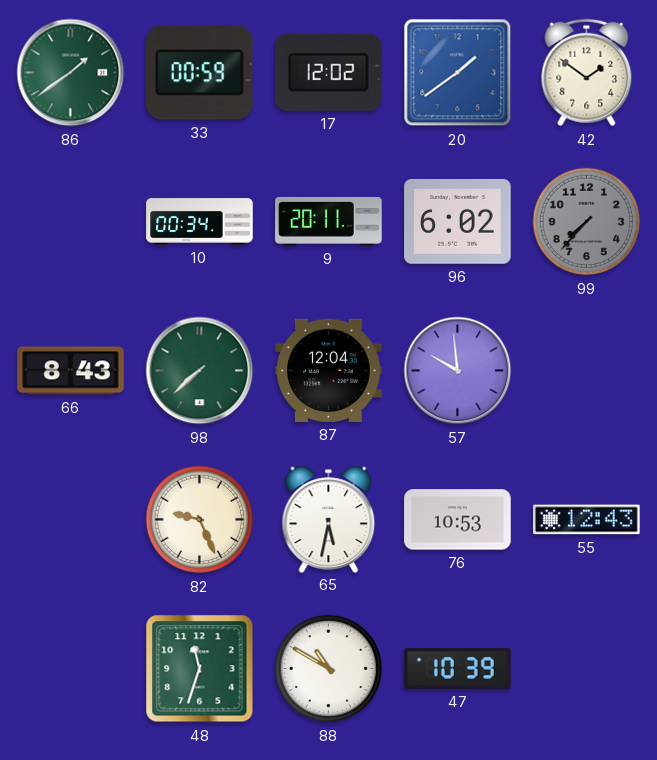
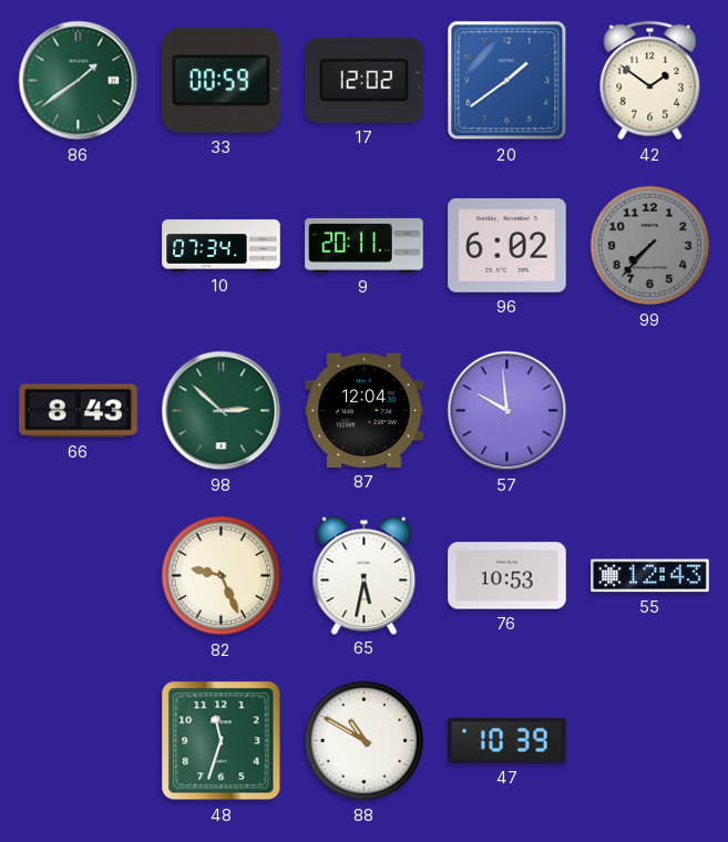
10: 00:34 -> 07:34 (222, 246)
98: 7:38 -> 2:52 (222, 411)
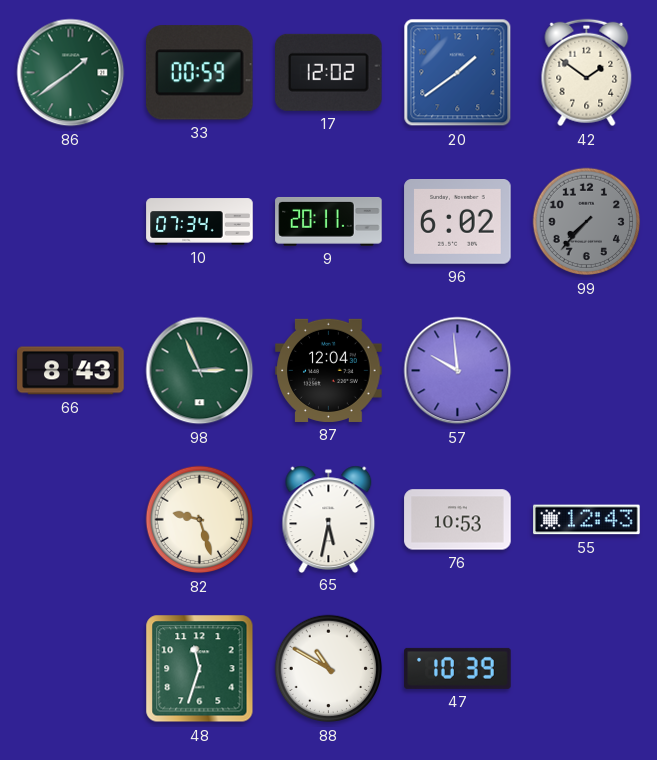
98: 2:52 -> 2:56 (200, 371)
82: 9:26 -> 9:27 (200, 520)
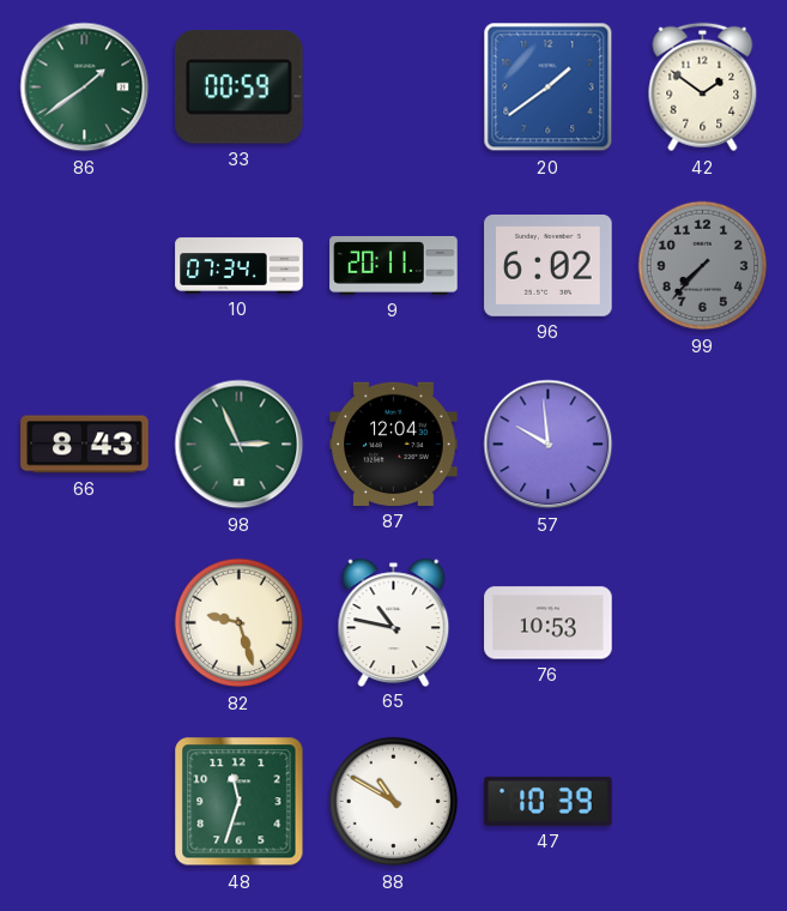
17: 12:02 -> none (329, 72)
65: 5:32 -> 10:47 (394, 622)
55: 12:43 -> none (587, 520)
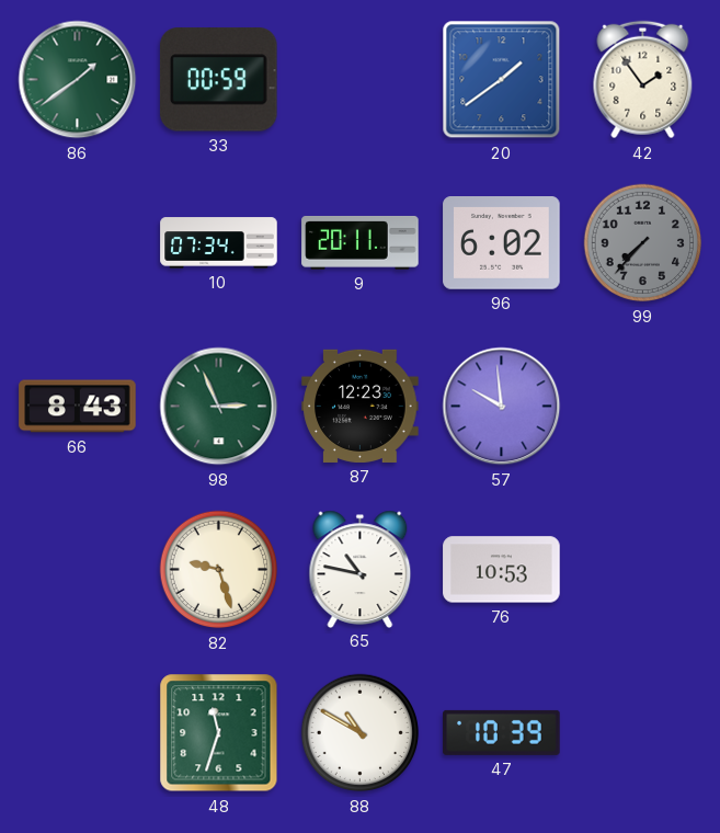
42: 1:51 -> 1:54 (643, 80)
87: 12:04 -> 12:23 (361, 406)
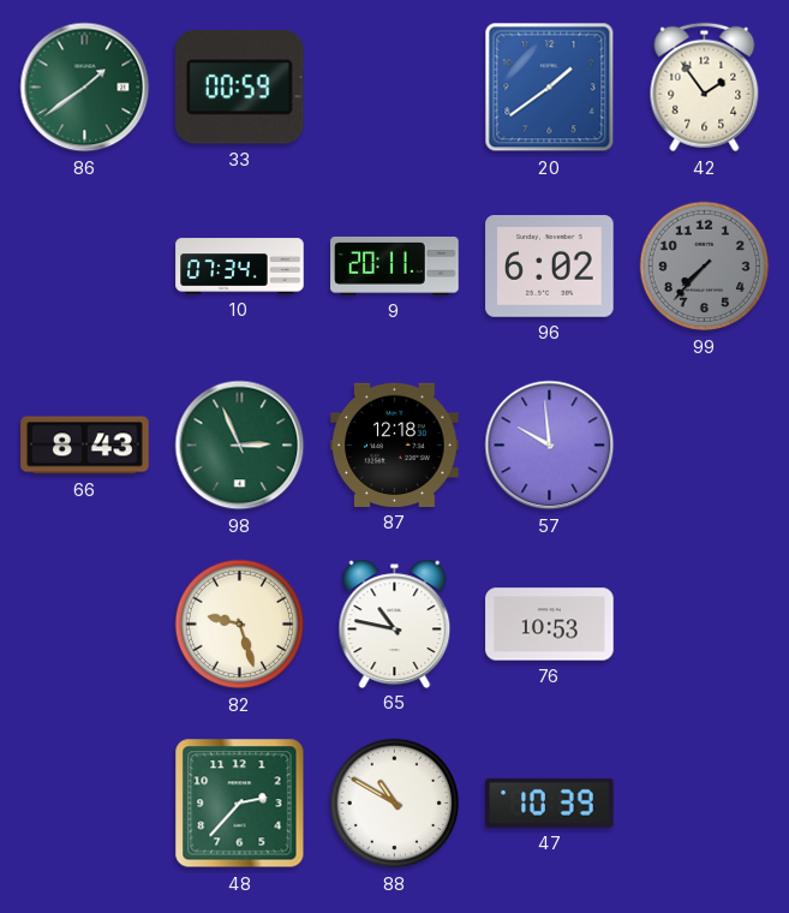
87: 12:23 -> 12:18 (395, 444)
48: 11:33 -> 2:37 (240, 804)
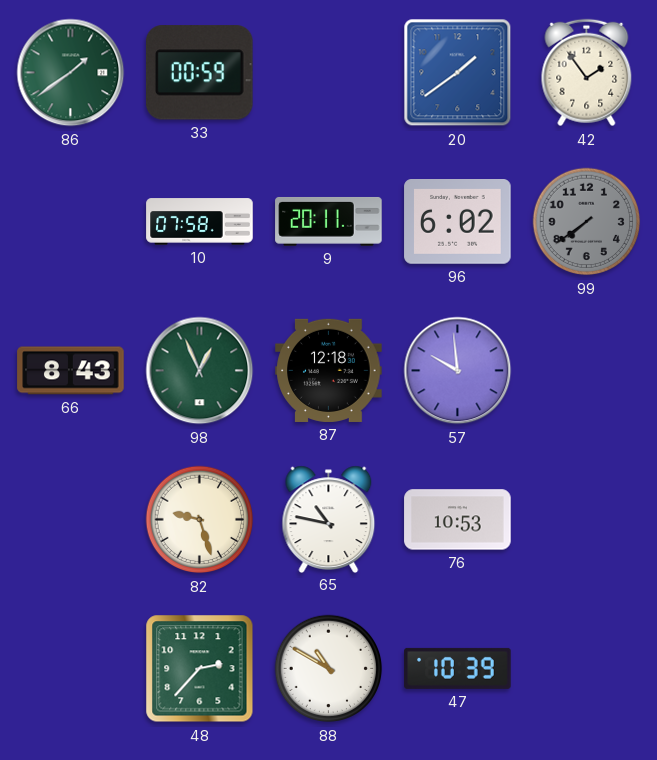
10: 07:34 -> 07:58 (200, 222)
99: 7:37 -> 7:39 (587, 222)
98: 2:56 -> 12:56 (200, 371)
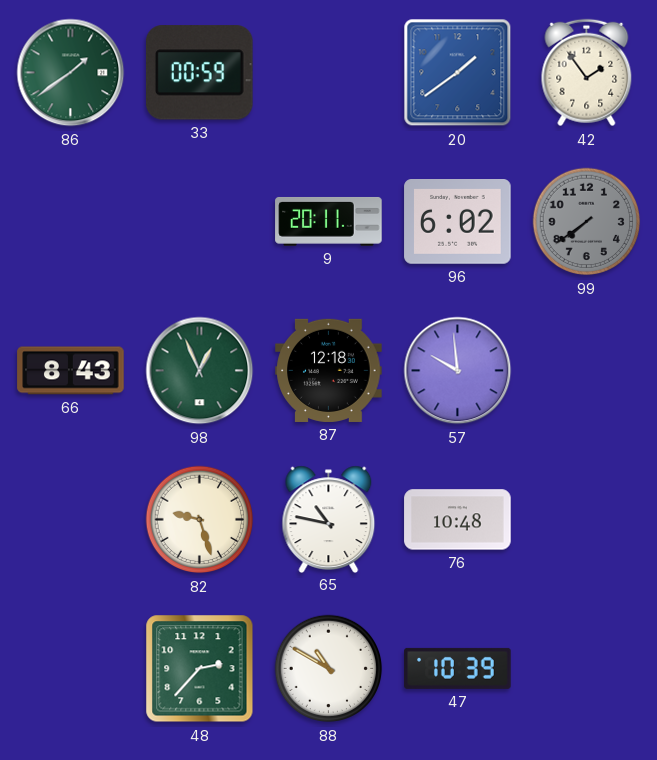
10: 07:58 -> none (200, 222)
76: 10:53 -> 10:48 (458, 520)
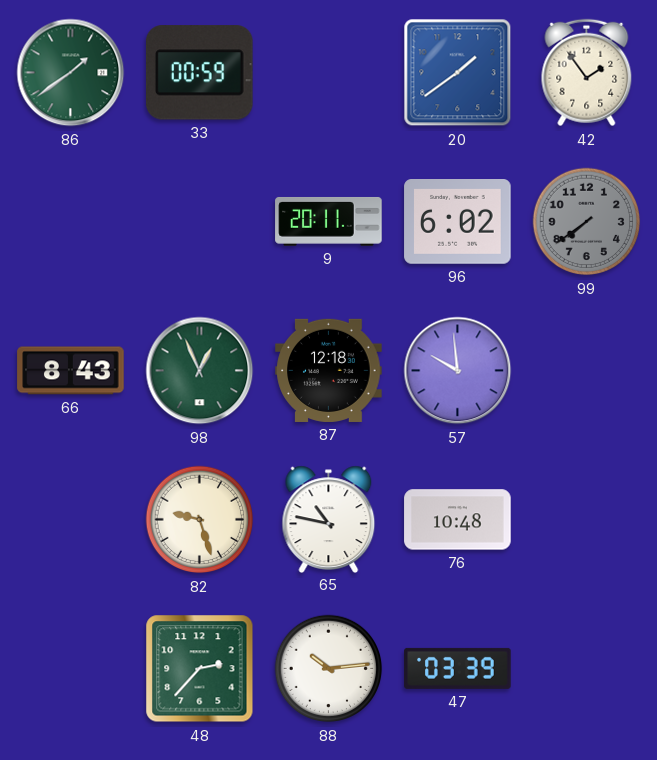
88: 10:50 -> 10:14 (329, 669)
47: 10:39 -> 03:39 (458, 668)
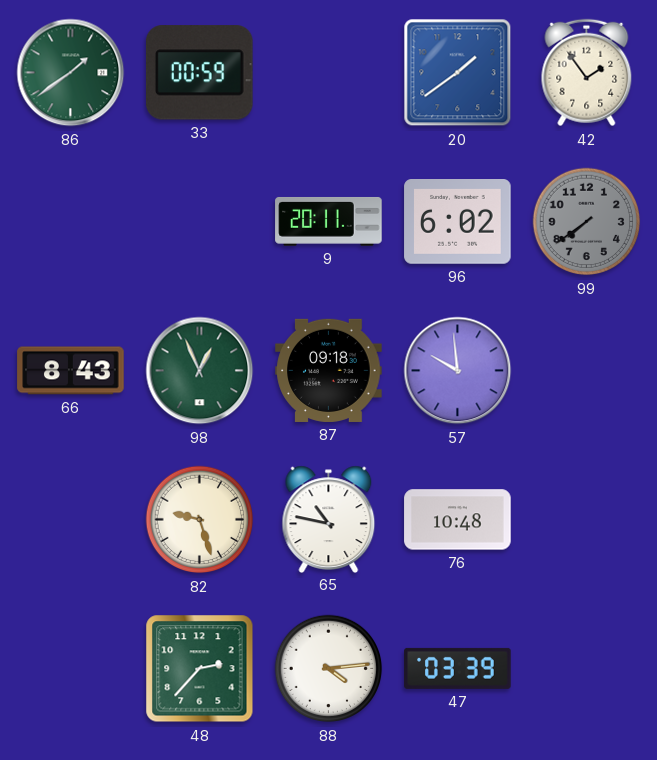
87: 12:18 -> 09:18 (329, 370)
88: 10:14 -> 4:14 (329, 669)
